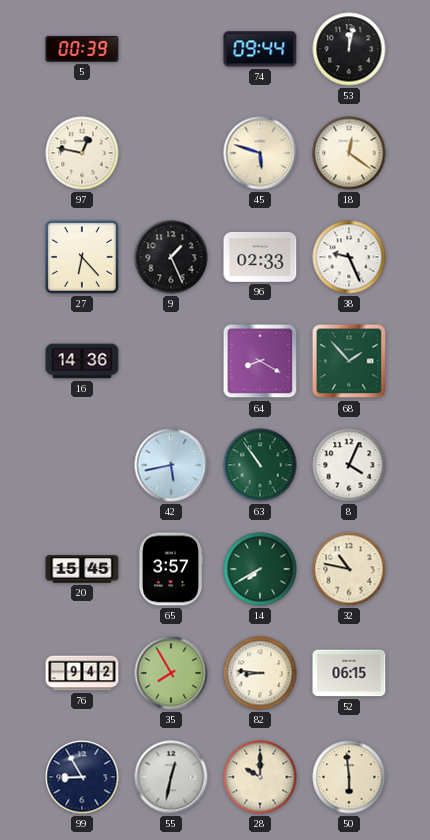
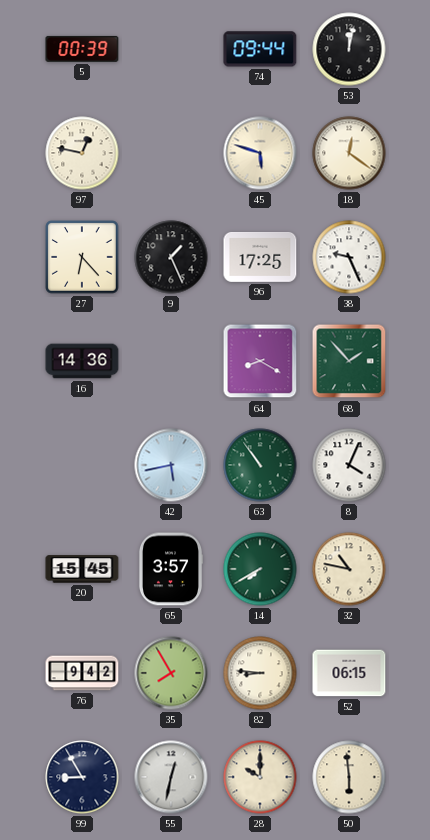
96: 02:33 -> 17:25 (260, 257)
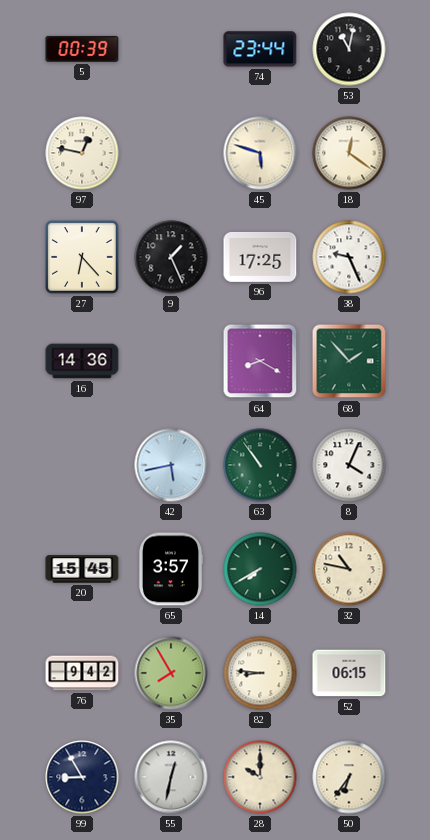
74: 09:44 -> 23:44 (260, 49)
53: 12:02 -> 11:02 (349, 49)
50: 5:59 -> 6:36 (349, 777)
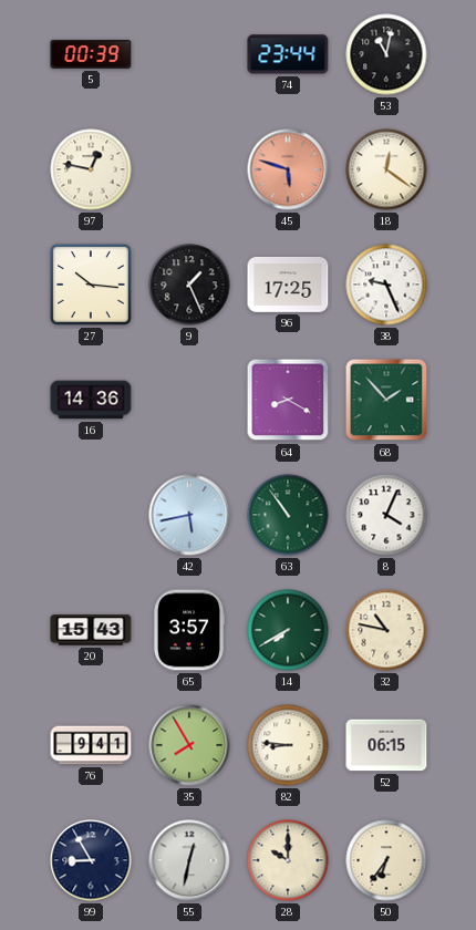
45 dial: cream -> salmon (288, 169)
27: 6:23 -> 10:16 (91, 285)
20: 15:45 -> 15:43 (91, 630)
76: 9:42 -> 9:41 (91, 745)
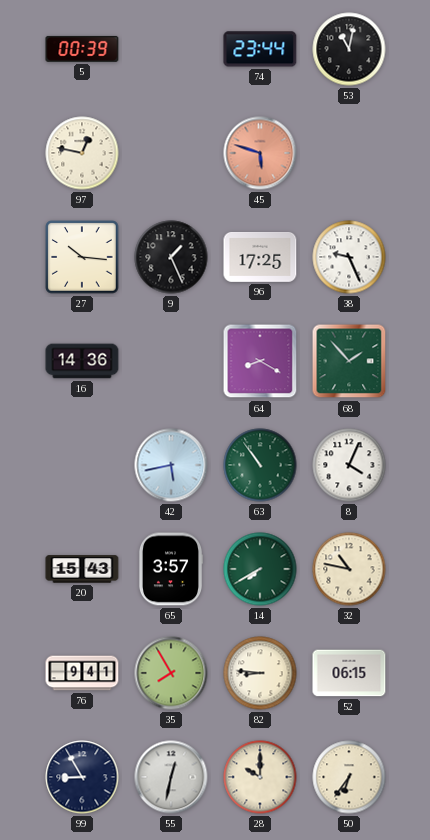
18: 12:21 -> none (386, 169)
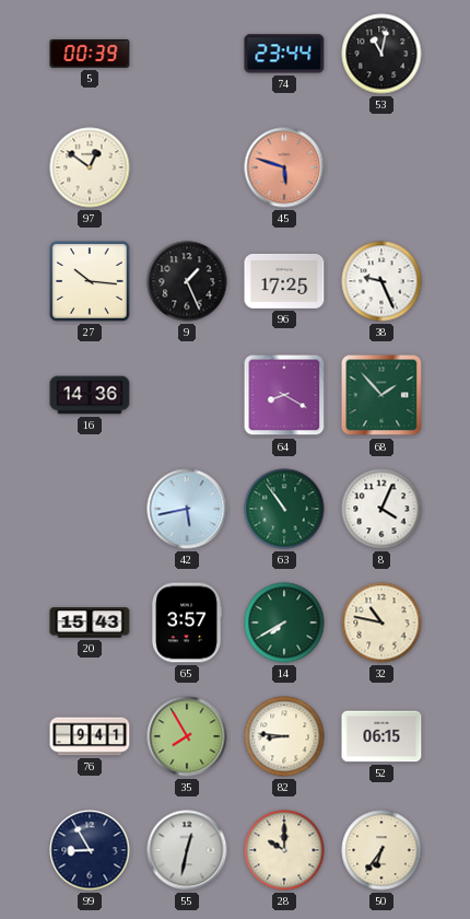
97: 12:47 -> 12:51 (90, 167)
